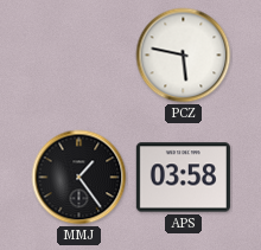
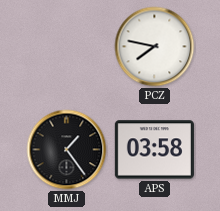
PCZ: 5:47 -> 7:47 (155, 47)
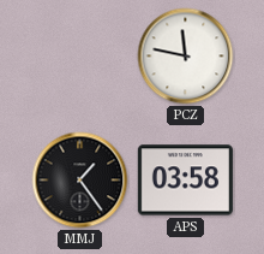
PCZ: 7:47 -> 11:47 (186, 57)
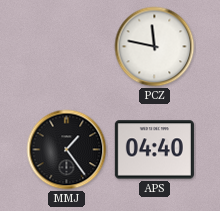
APS: 03:58 -> 04:40 (154, 150)
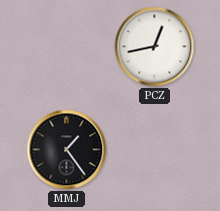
PCZ: 11:47 -> 12:43 (155, 47)
APS: 04:40 -> none (154, 150)
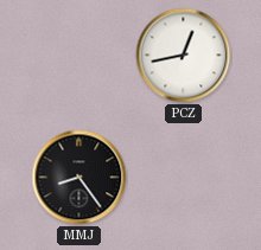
MMJ: 1:24 -> 8:24 (79, 178)
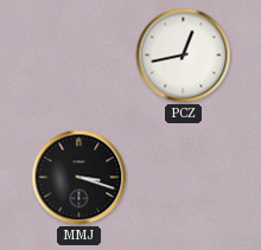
MMJ: 8:24 -> 3:18 (79, 178)
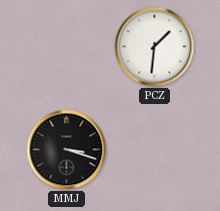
PCZ: 12:43 -> 1:31 (155, 47)
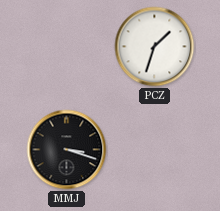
PCZ: 1:31 -> 1:33 (155, 47)
